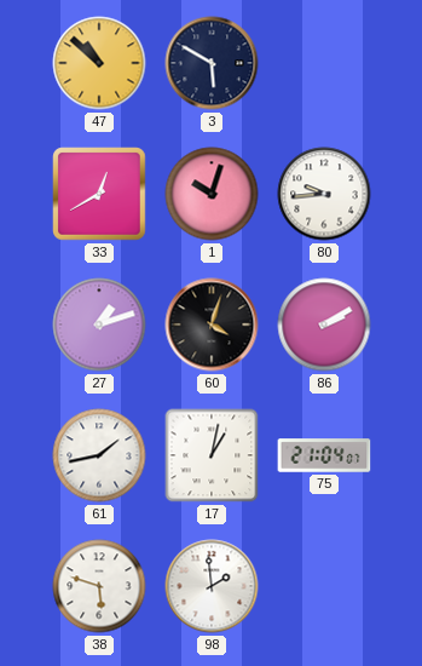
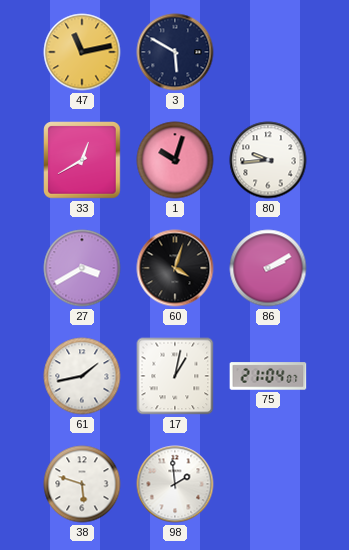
47: 10:52 -> 11:13 (82, 52)
27: 1:12 -> 3:40 (82, 268)
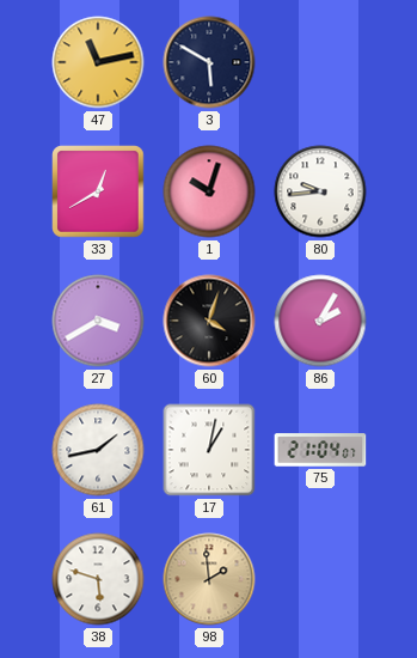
86: 2:10 -> 2:05 (320, 321)
98 dial: white -> champagne (209, 579)
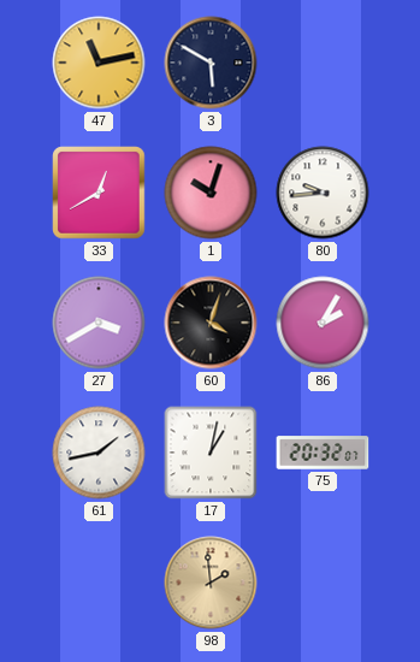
75: 21:04 -> 20:32 (323, 453)
38: 5:48 -> none (98, 579)
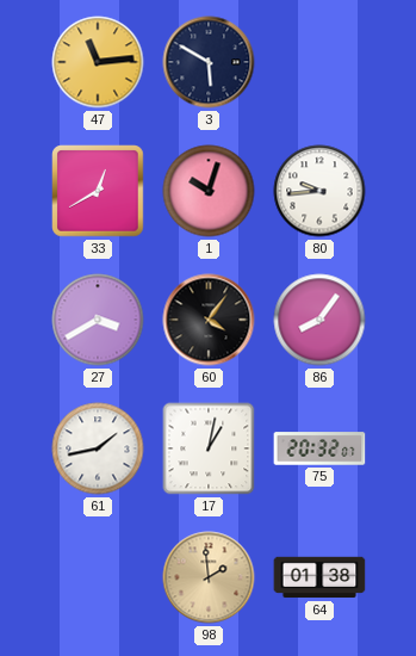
47: 11:13 -> 11:14 (98, 62)
60: 4:03 -> 4:06 (209, 320)
86: 2:05 -> 8:06 (319, 320)
64: none -> 01:38 (319, 577)
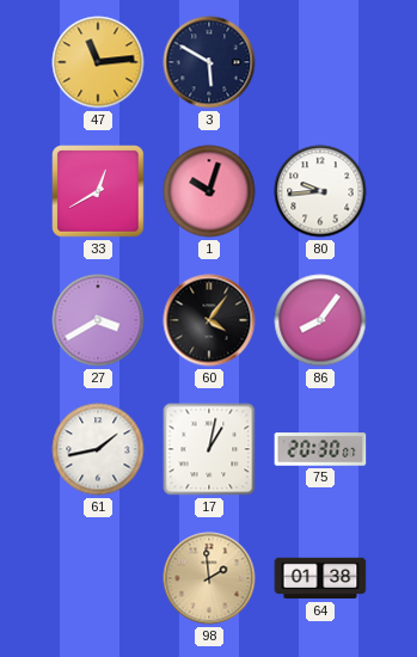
75: 20:32 -> 20:30 (320, 449)
